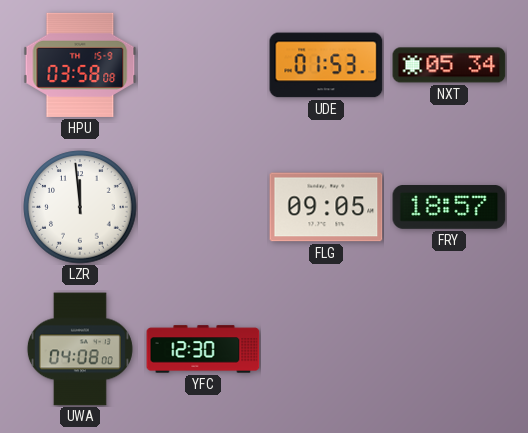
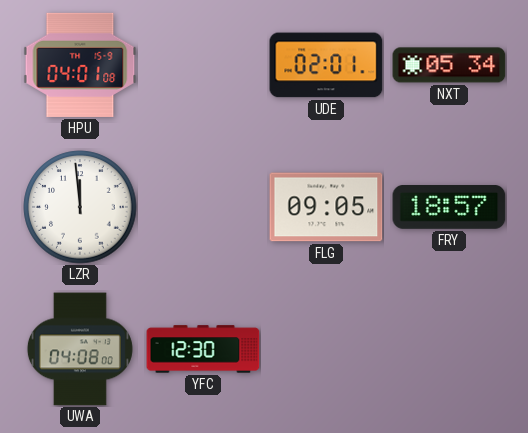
HPU: 03:58 -> 04:01 (80, 65)
UDE: 01:53 -> 02:01 (326, 65)
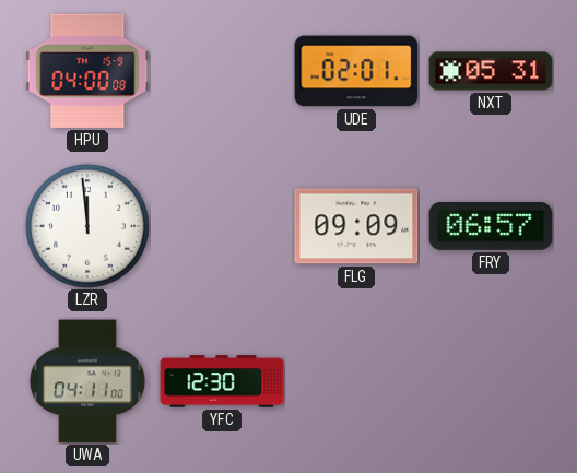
HPU: 04:01 -> 04:00 (87, 71)
NXT: 05:34 -> 05:31 (491, 71)
FLG: 09:05 -> 09:09 (356, 226)
FRY: 18:57 -> 06:57 (491, 227)
UWA: 04:08 -> 04:11 (87, 381)
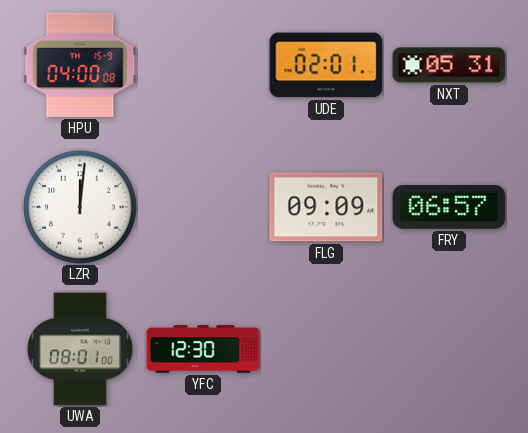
LZR: 11:59 -> 12:01 (80, 207)
UWA: 04:11 -> 08:01 (80, 349)
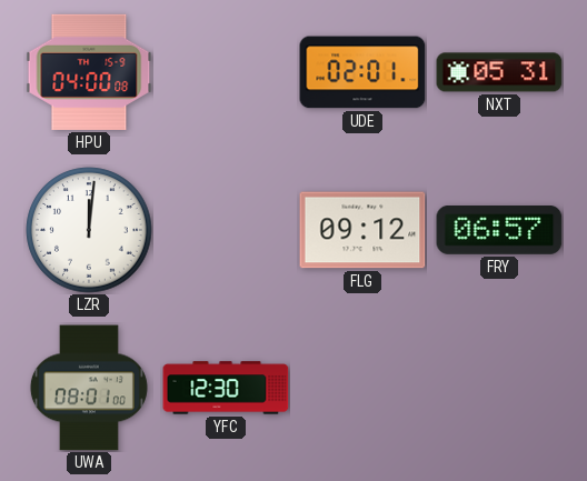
FLG: 09:09 -> 09:12 (362, 230)
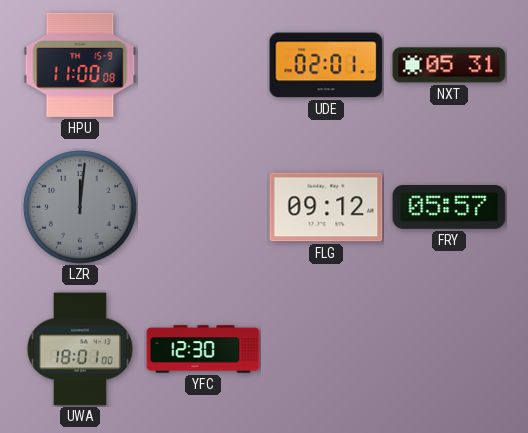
HPU: 04:00 -> 11:00 (80, 65)
LZR dial: white -> grey (80, 207)
FRY: 06:57 -> 05:57 (449, 208)
UWA: 08:01 -> 18:01 (80, 349)
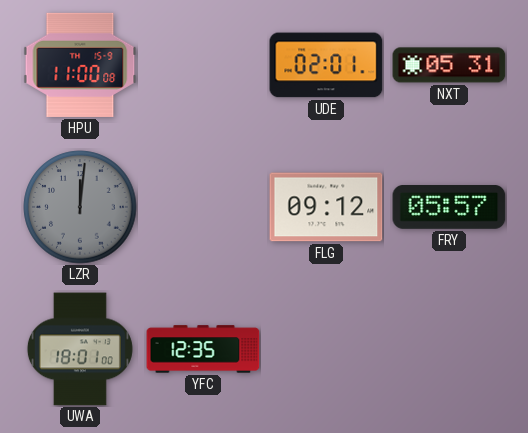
YFC: 12:30 -> 12:35 (203, 349)
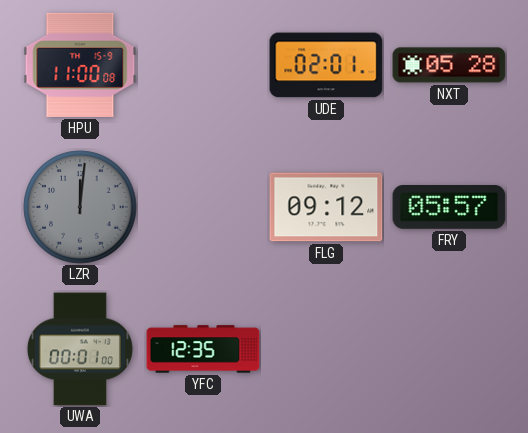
NXT: 05:31 -> 05:28 (449, 65)
UWA: 18:01 -> 00:01 (80, 349)
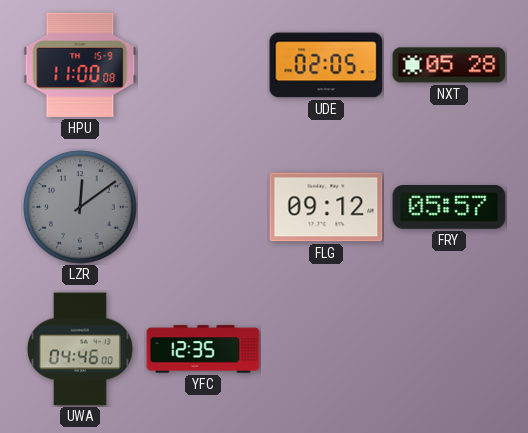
UDE: 02:01 -> 02:05 (326, 65)
LZR: 12:01 -> 12:09 (80, 207)
UWA: 00:01 -> 04:46 (80, 349)
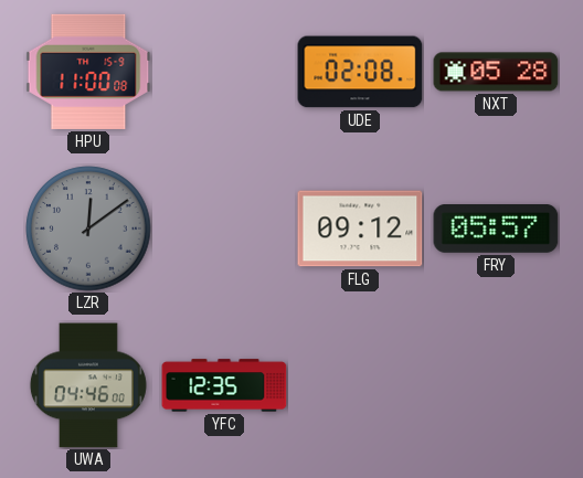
UDE: 02:05 -> 02:08 (360, 72)
